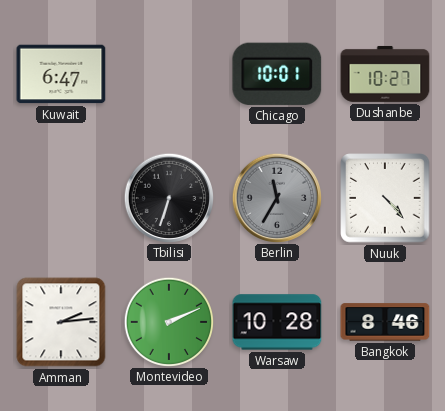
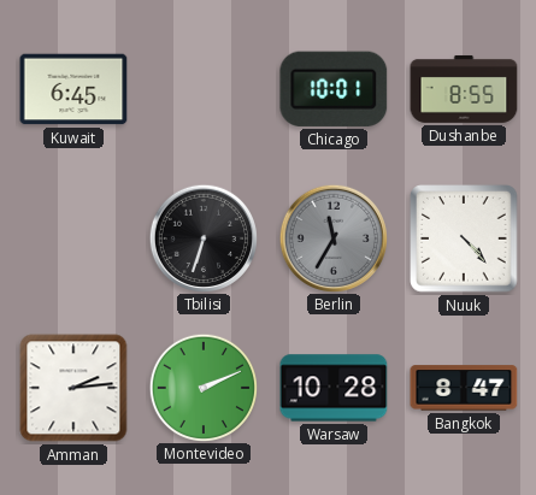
Kuwait: 6:47 -> 6:45 (73, 89)
Dushanbe: 10:27 -> 8:55 (464, 89)
Bangkok: 8:46 -> 8:47 (464, 388)
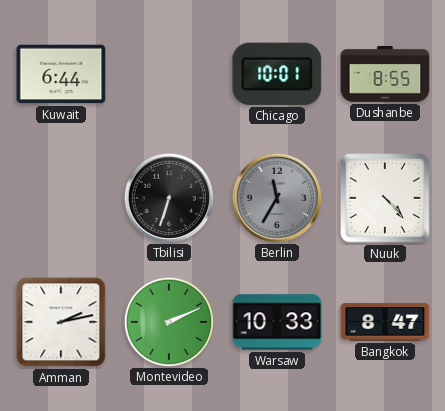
Kuwait: 6:45 -> 6:44 (61, 74)
Amman: 2:14 -> 2:13 (61, 322)
Warsaw: 10:28 -> 10:33 (277, 322)
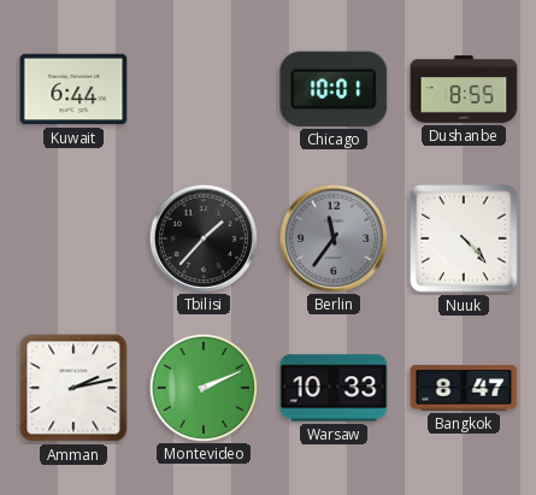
Tbilisi: 6:33 -> 1:37 (202, 237)
Berlin: 11:35 -> 11:36 (332, 237)
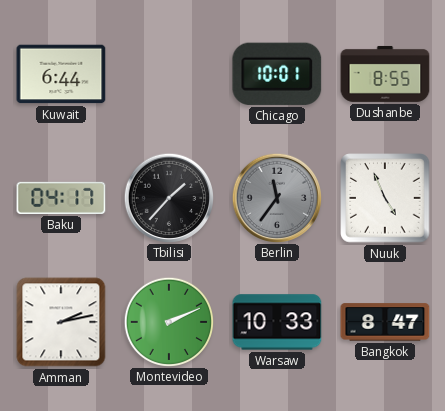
Baku: none -> 04:17 (61, 198)
Nuuk: 4:23 -> 4:56 (385, 198)
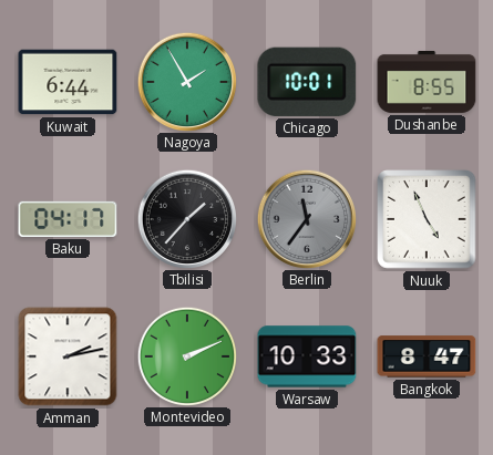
Nagoya: none -> 1:55 (186, 81)
